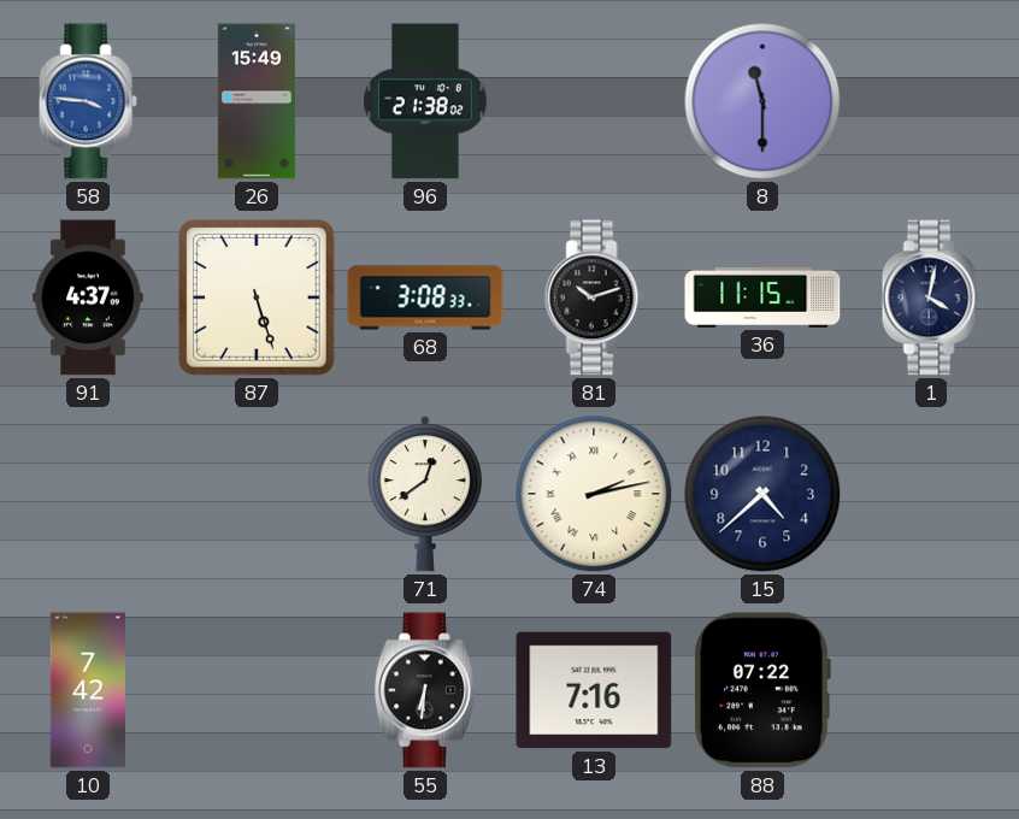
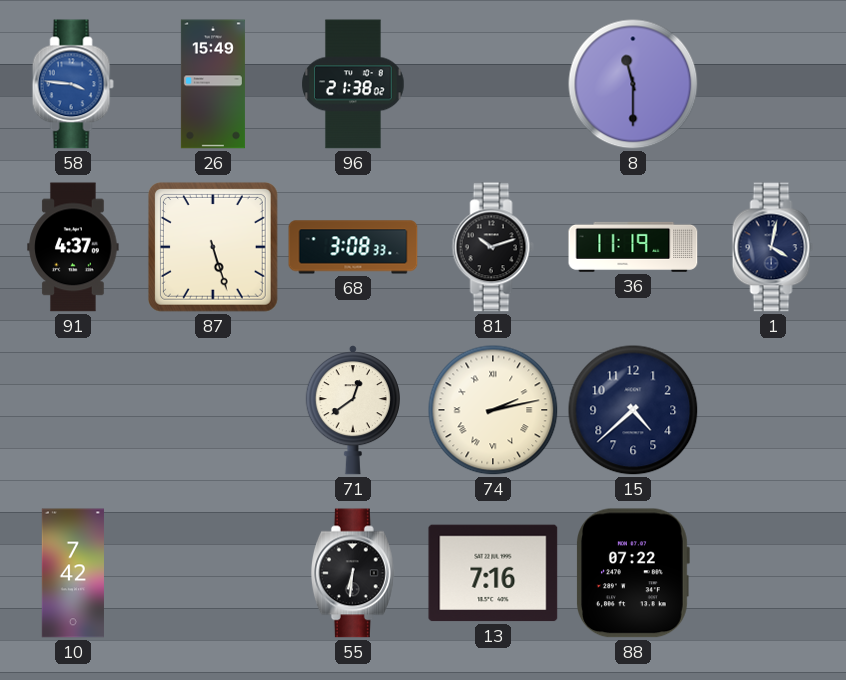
36: 11:15 -> 11:19 (633, 247)
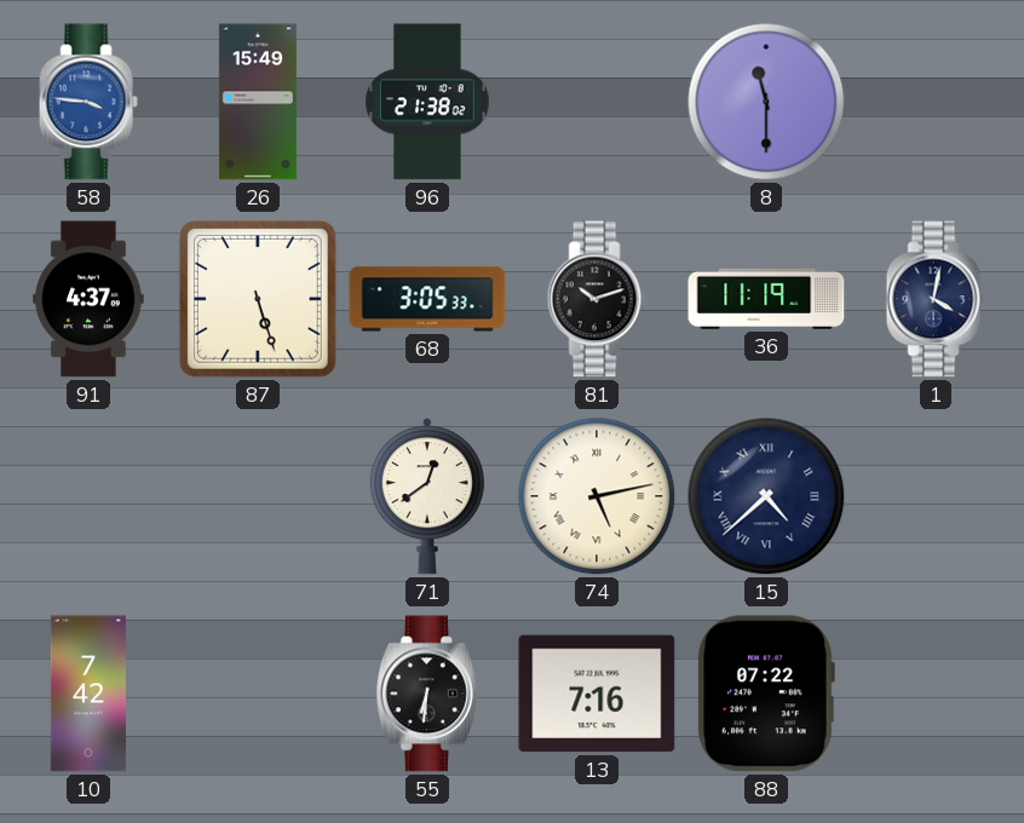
68: 3:08 -> 3:05 (427, 299)
74: 2:13 -> 5:13 (597, 496)
15 numerals: Arabic -> Roman (766, 496)
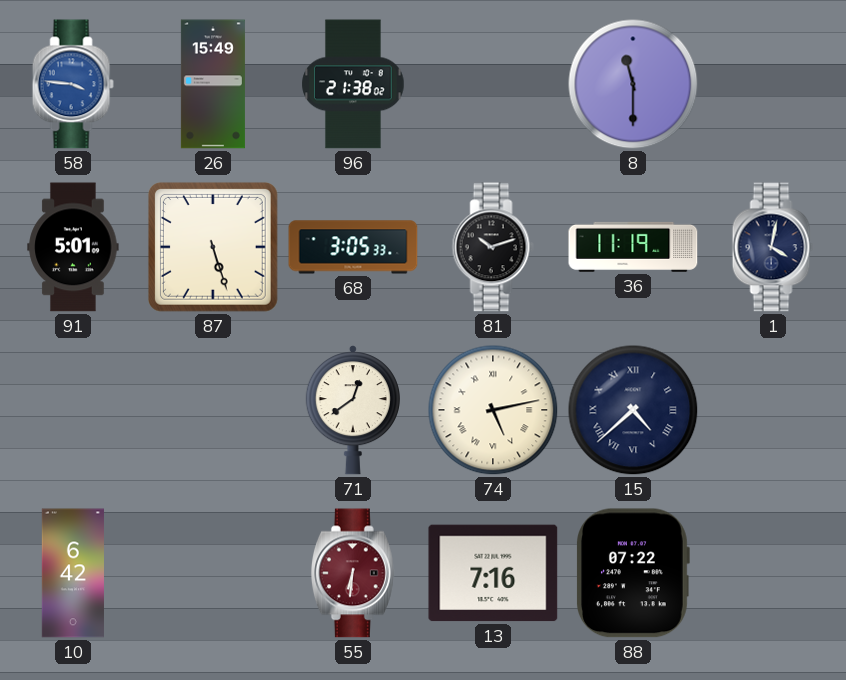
91: 4:37 -> 5:01 (73, 247)
10: 7:42 -> 6:42 (72, 573)
55 dial: black -> burgundy (353, 573)
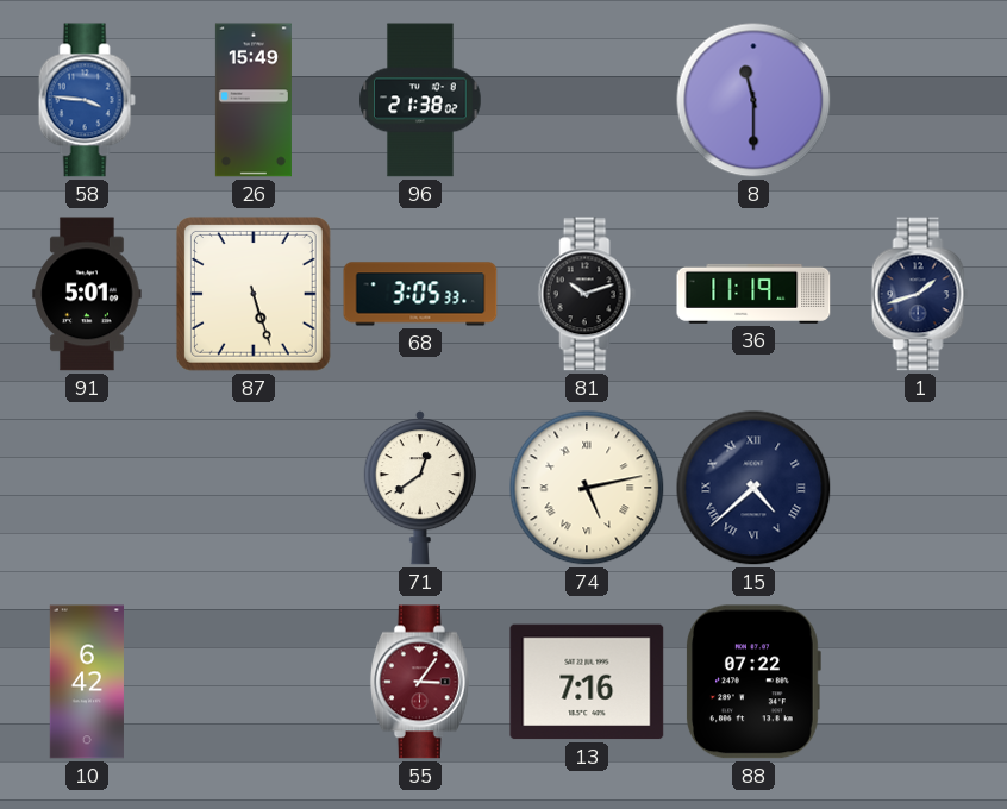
1: 4:02 -> 1:42 (920, 294)
55: 6:31 -> 3:06 (420, 682)
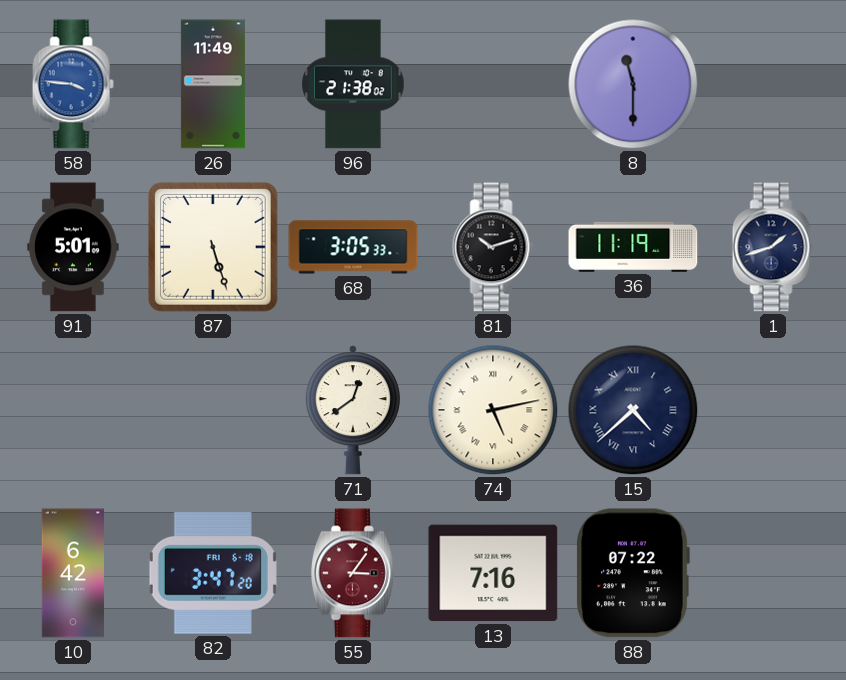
26: 15:49 -> 11:49 (213, 84)
82: none -> 3:47 (213, 573)
